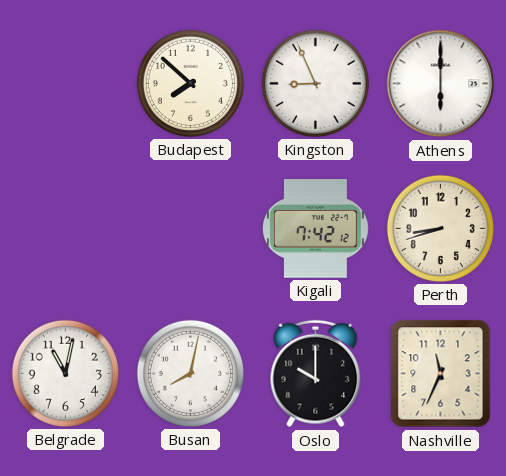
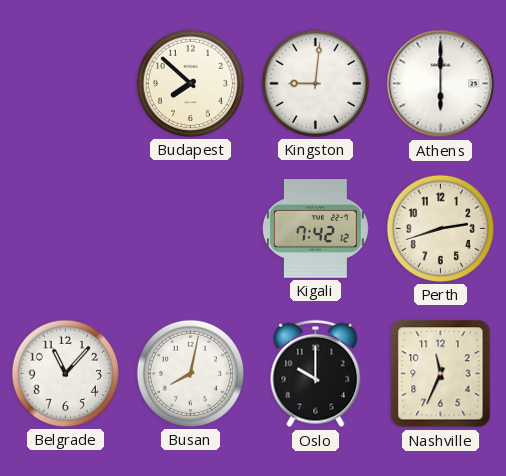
Kingston: 8:56 -> 9:01 (315, 83)
Perth: 8:42 -> 2:42 (440, 228)
Belgrade: 11:02 -> 11:07 (65, 373)
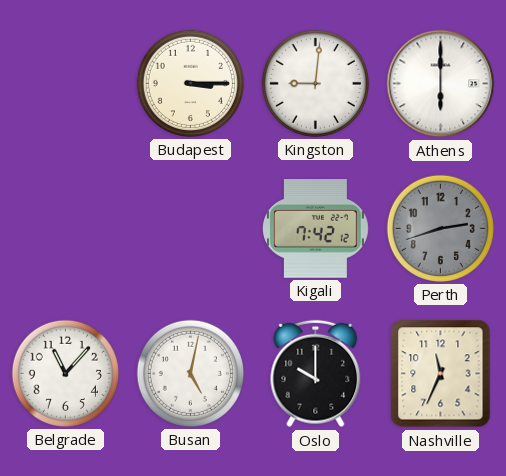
Budapest: 7:52 -> 3:15 (190, 83)
Perth dial: cream -> grey (440, 228)
Busan: 8:02 -> 5:02 (190, 373)
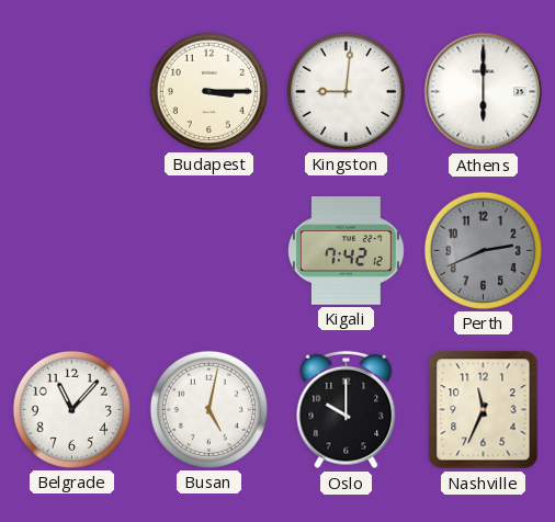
Perth: 2:42 -> 2:41 (483, 250)
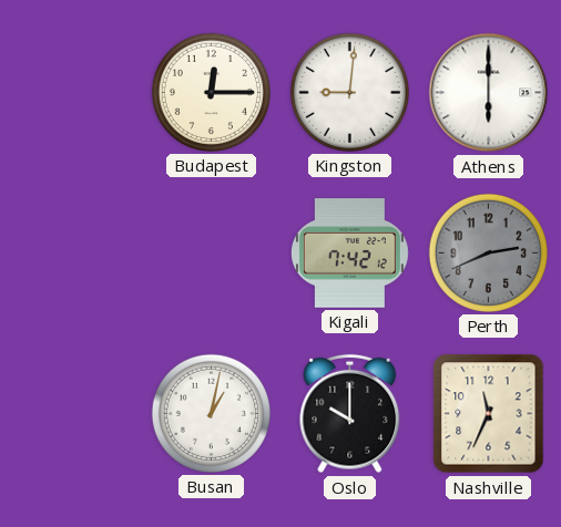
Budapest: 3:15 -> 12:15 (211, 92)
Belgrade: 11:07 -> none (71, 409)
Busan: 5:02 -> 1:02 (211, 413)
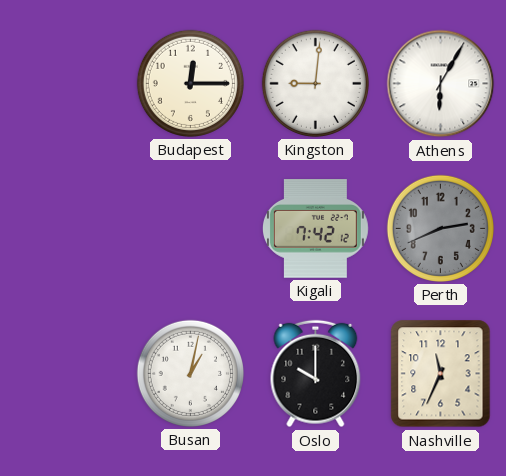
Athens: 6:00 -> 6:05 (441, 84)
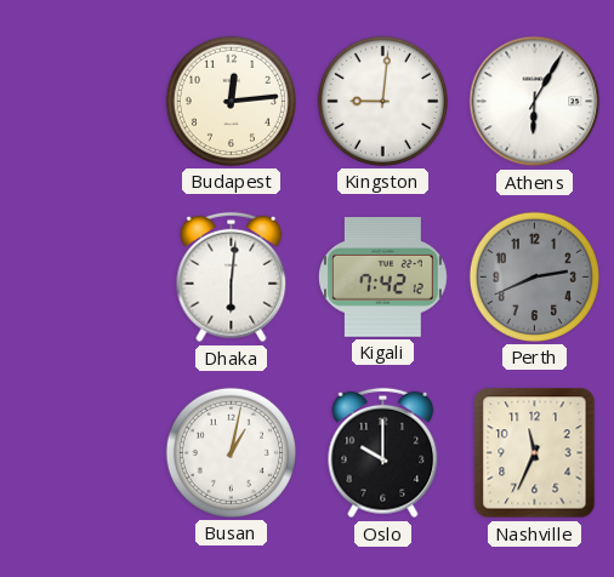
Budapest: 12:15 -> 12:14 (231, 101)
Dhaka: none -> 6:01 (232, 278)
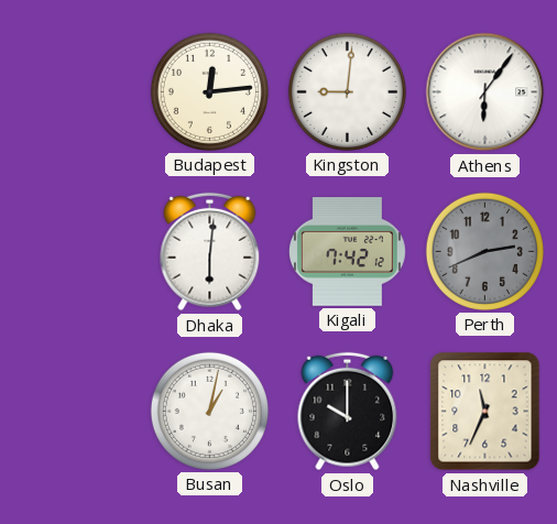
Athens: 6:05 -> 6:06 (485, 92)
